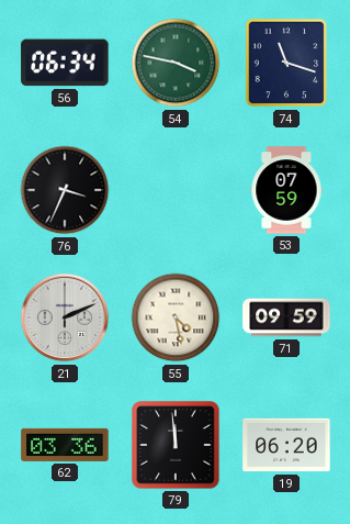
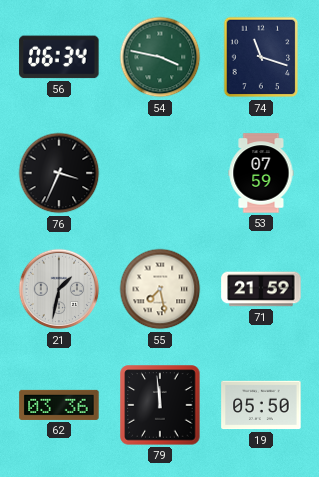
21: 2:11 -> 1:32 (59, 289)
55: 4:28 -> 7:28 (160, 289)
71: 09:59 -> 21:59 (261, 289)
19: 06:20 -> 05:50 (261, 405)
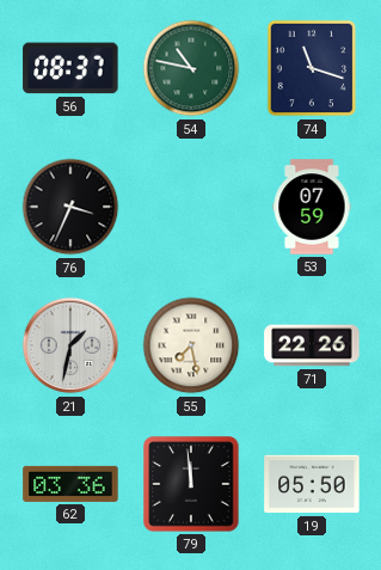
56: 06:34 -> 08:37 (70, 68)
54: 3:47 -> 10:47 (191, 68)
71: 21:59 -> 22:26 (312, 345)
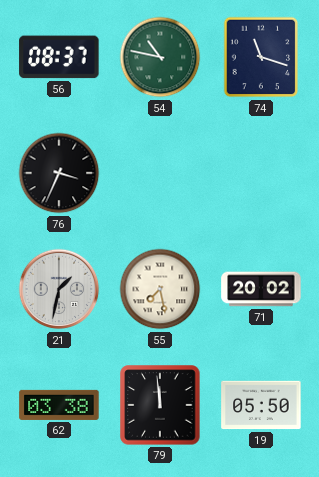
53: 07:59 -> none (312, 207)
71: 22:26 -> 20:02 (261, 289)
62: 03:36 -> 03:38 (59, 405)
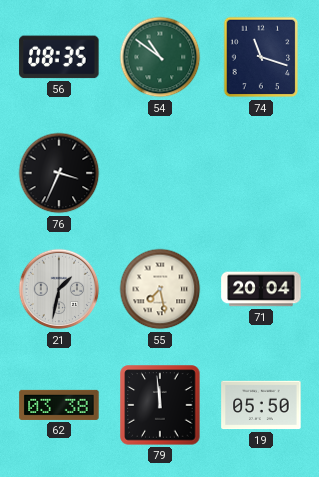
56: 08:37 -> 08:35 (59, 57)
54: 10:47 -> 10:51 (160, 57)
71: 20:02 -> 20:04 (261, 289)
